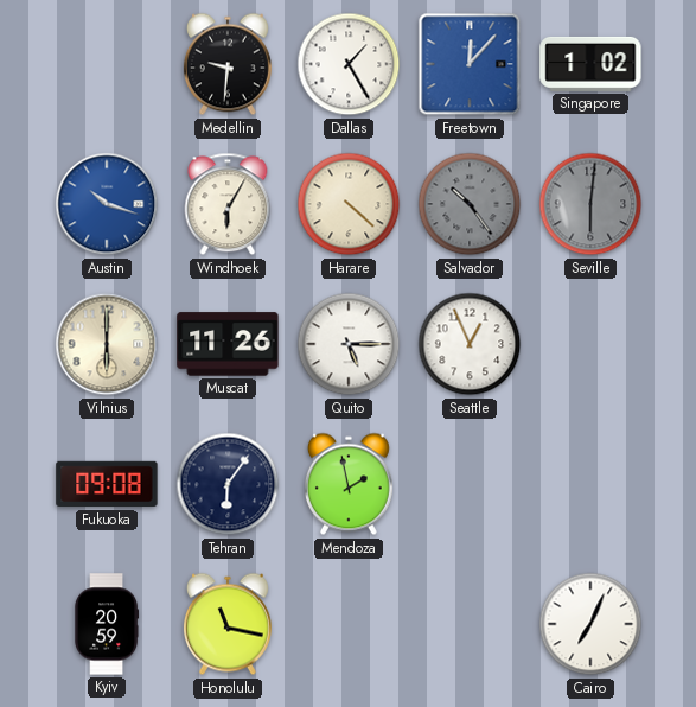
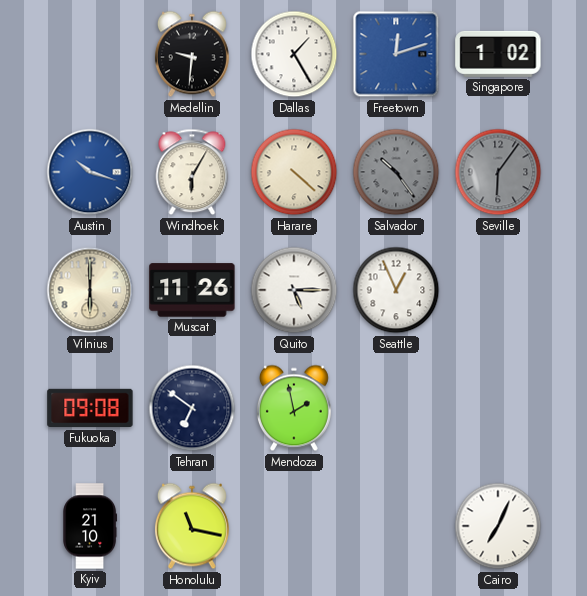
Freetown: 12:07 -> 12:12 (396, 54)
Seville: 6:01 -> 6:06 (498, 172)
Tehran: 6:06 -> 6:51 (192, 408)
Kyiv: 20:59 -> 21:10 (90, 526)
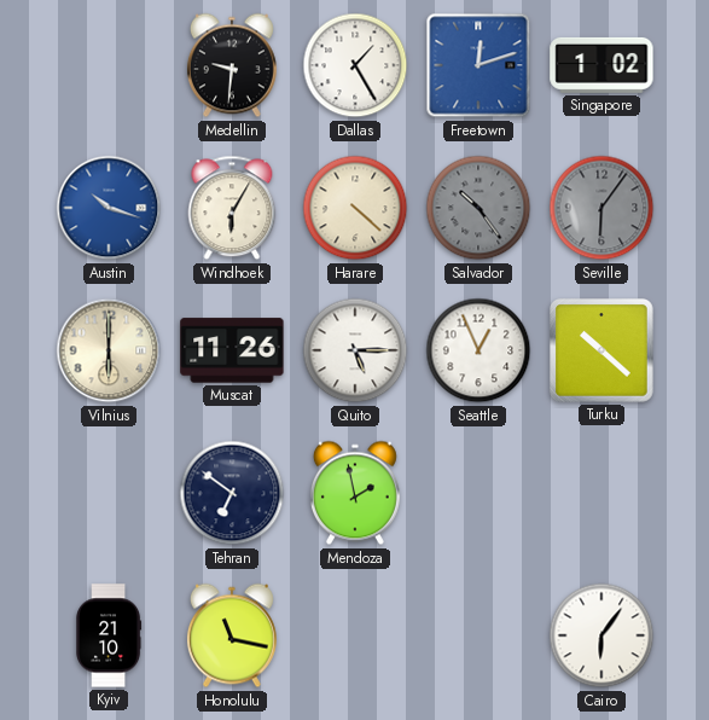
Turku: none -> 10:22 (603, 352)
Fukuoka: 09:08 -> none (90, 408)
Cairo: 7:04 -> 6:06 (602, 635)
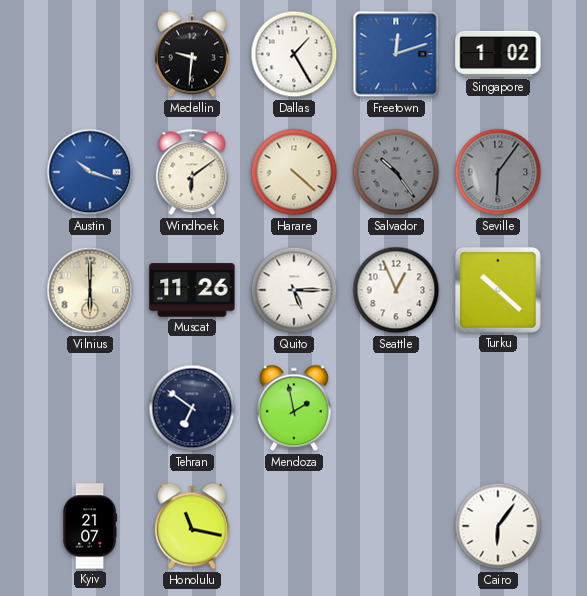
Windhoek: 6:05 -> 6:09 (192, 172)
Kyiv: 21:10 -> 21:07 (90, 526)
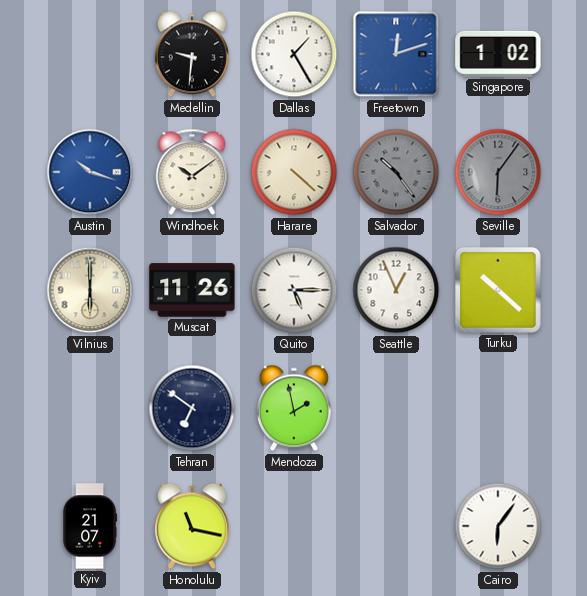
Windhoek: 6:09 -> 10:09 (192, 172)
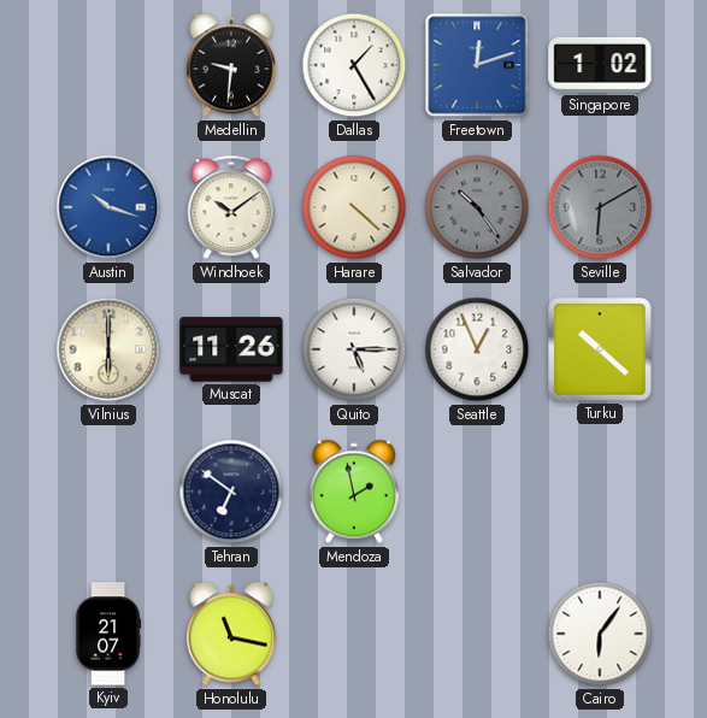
Seville: 6:06 -> 6:10 (600, 207)
